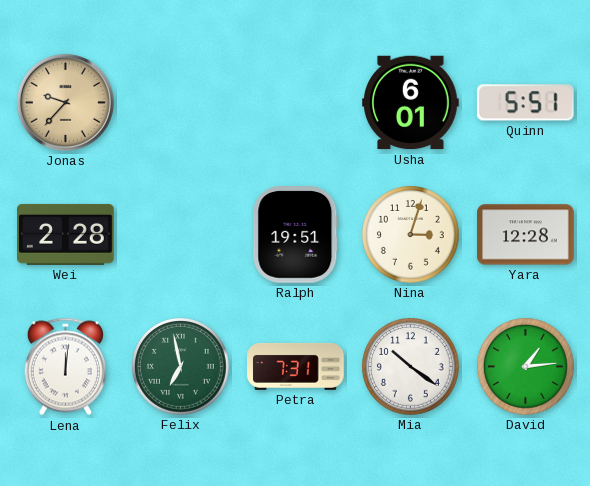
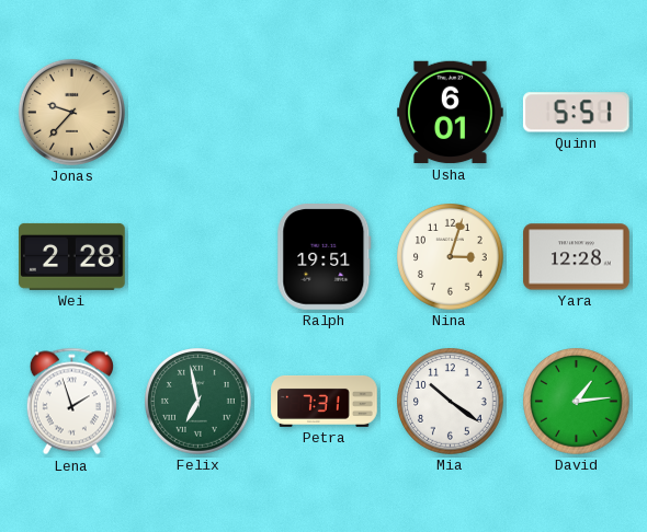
Lena: 12:01 -> 1:57 (71, 402)
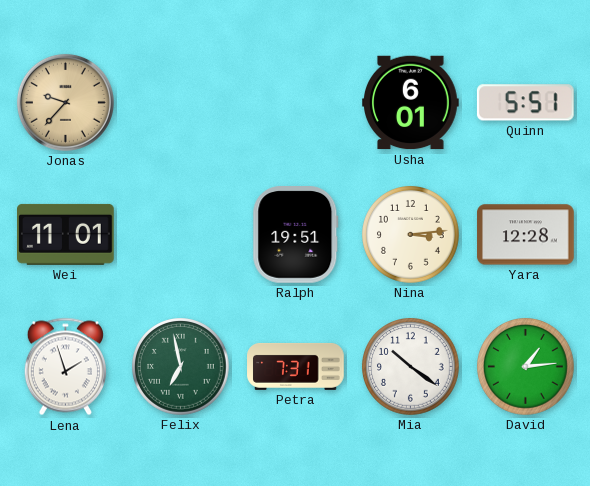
Wei: 2:28 -> 11:01 (66, 234)
Nina: 3:03 -> 3:14 (411, 235)
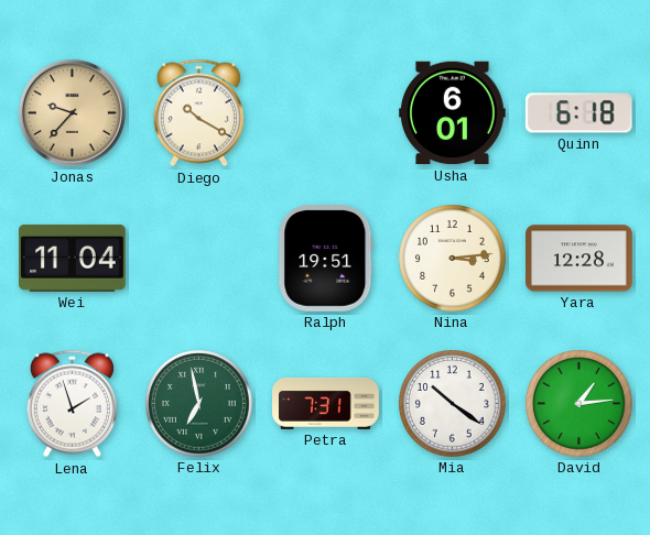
Diego: none -> 10:20 (198, 113)
Quinn: 5:51 -> 6:18 (578, 113)
Wei: 11:01 -> 11:04 (73, 258)
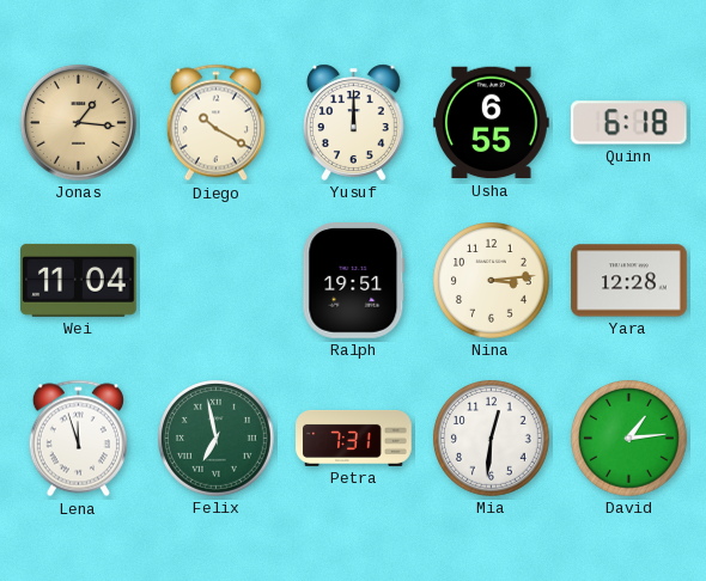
Jonas: 9:37 -> 1:16 (78, 122)
Yusuf: none -> 12:00 (354, 122)
Usha: 6:01 -> 6:55 (492, 123)
Lena: 1:57 -> 11:57 (78, 439)
Mia: 10:21 -> 12:31 (492, 439)
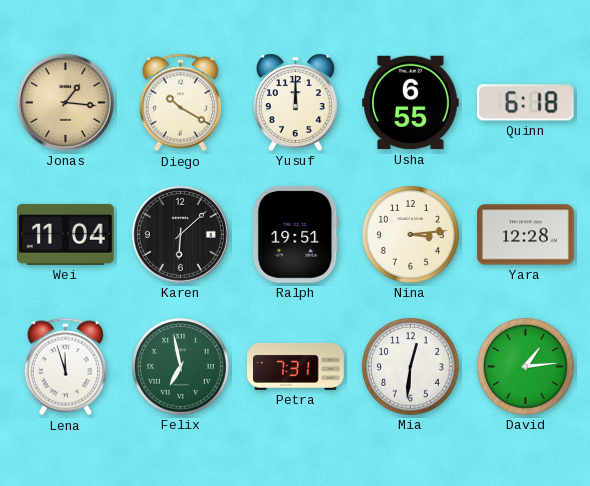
Karen: none -> 6:08 (180, 234)
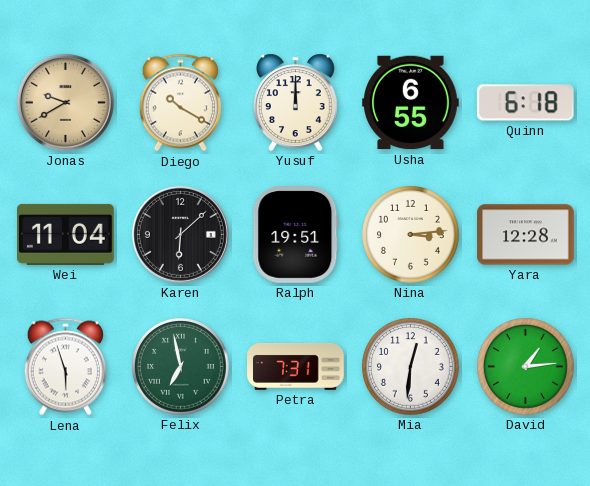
Jonas: 1:16 -> 9:40 (65, 102)
Lena: 11:57 -> 5:57 (65, 367)
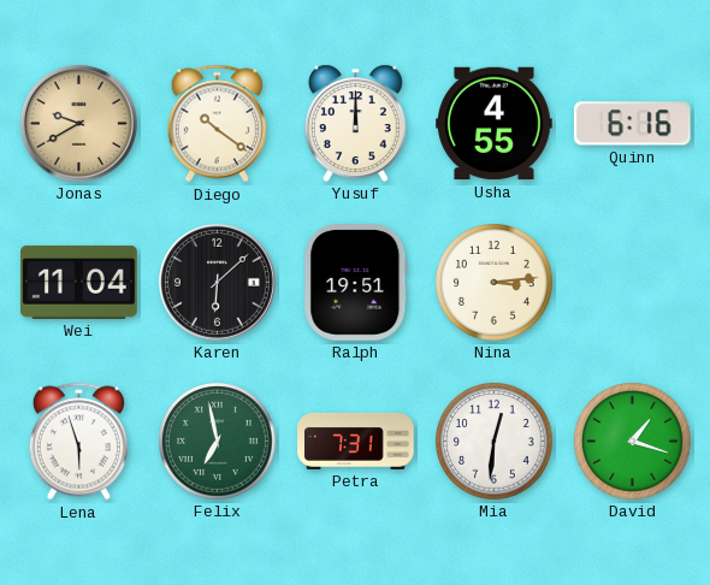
Diego: 10:20 -> 10:21 (217, 124)
Usha: 6:55 -> 4:55 (495, 124)
Quinn: 6:18 -> 6:16 (632, 124)
Yara: 12:28 -> none (526, 235)
David: 1:14 -> 1:18 (633, 442)
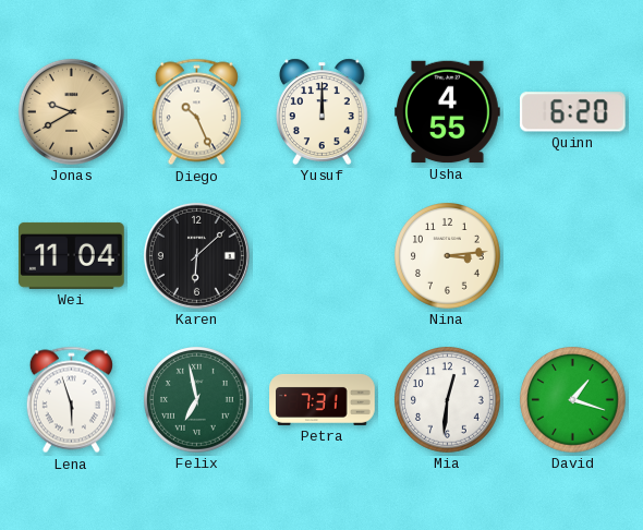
Diego: 10:21 -> 10:26 (196, 112)
Quinn: 6:16 -> 6:20 (572, 112)
Ralph: 19:51 -> none (356, 283)
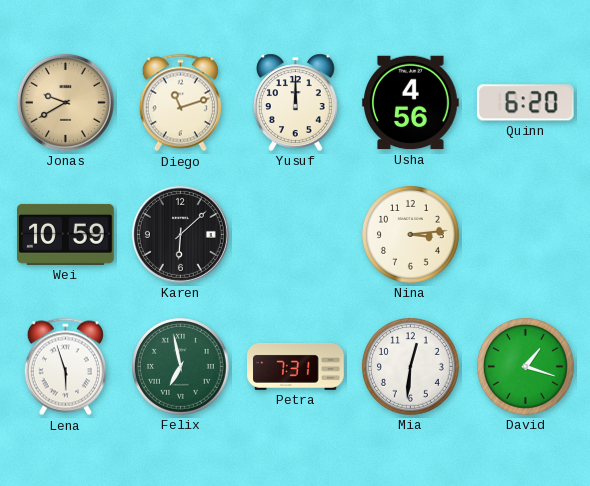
Diego: 10:26 -> 11:12 (180, 103)
Usha: 4:55 -> 4:56 (411, 103)
Wei: 11:04 -> 10:59 (66, 234)
